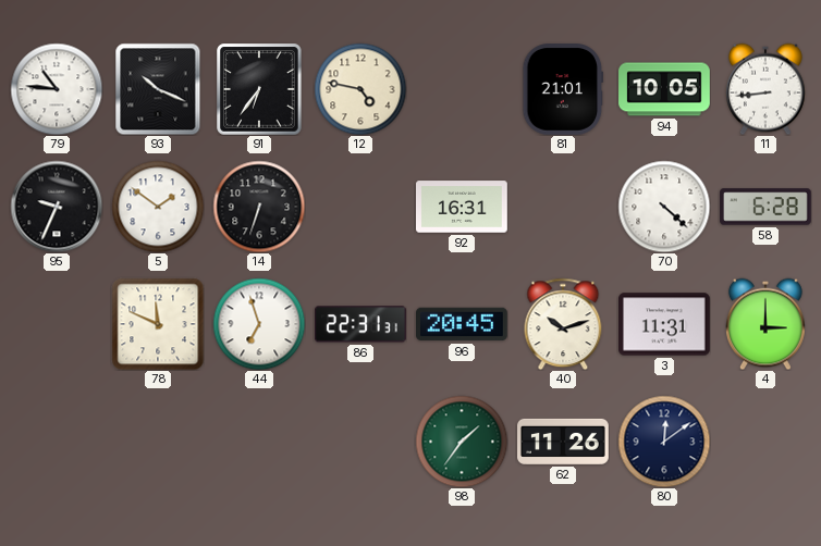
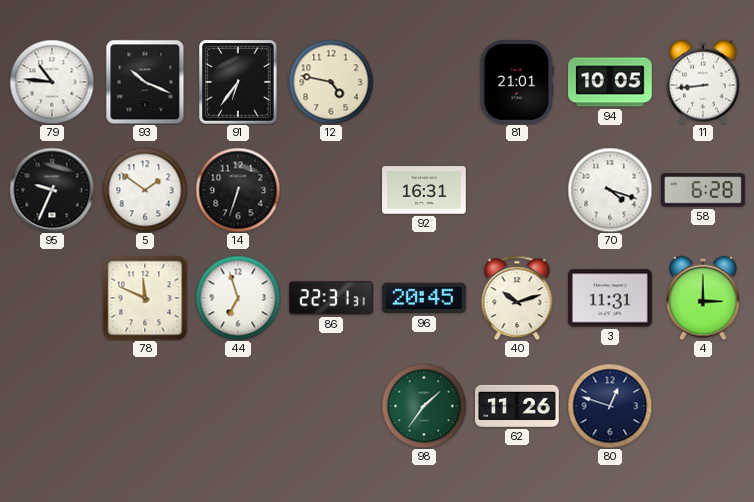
70: 4:22 -> 4:18 (610, 190)
80: 12:09 -> 12:48 (610, 406)
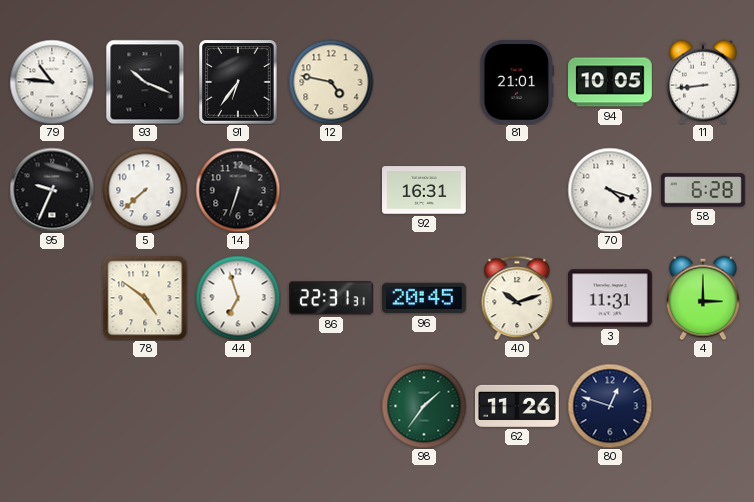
5: 1:51 -> 7:38 (145, 190)
78: 11:49 -> 4:51 (145, 298)
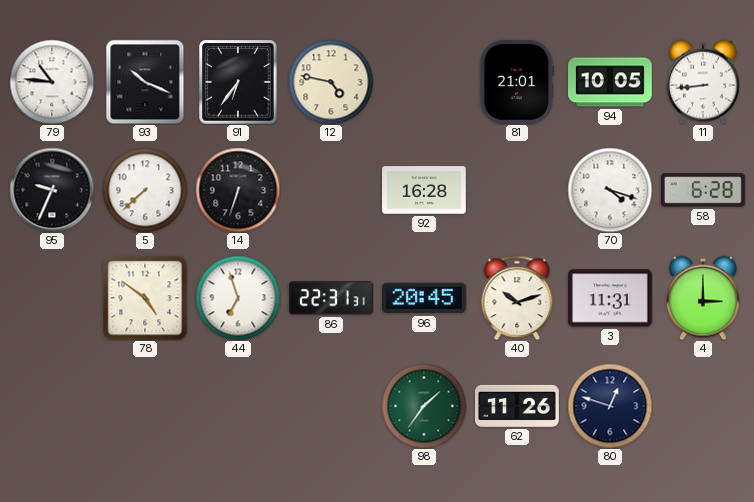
92: 16:31 -> 16:28 (424, 190)
